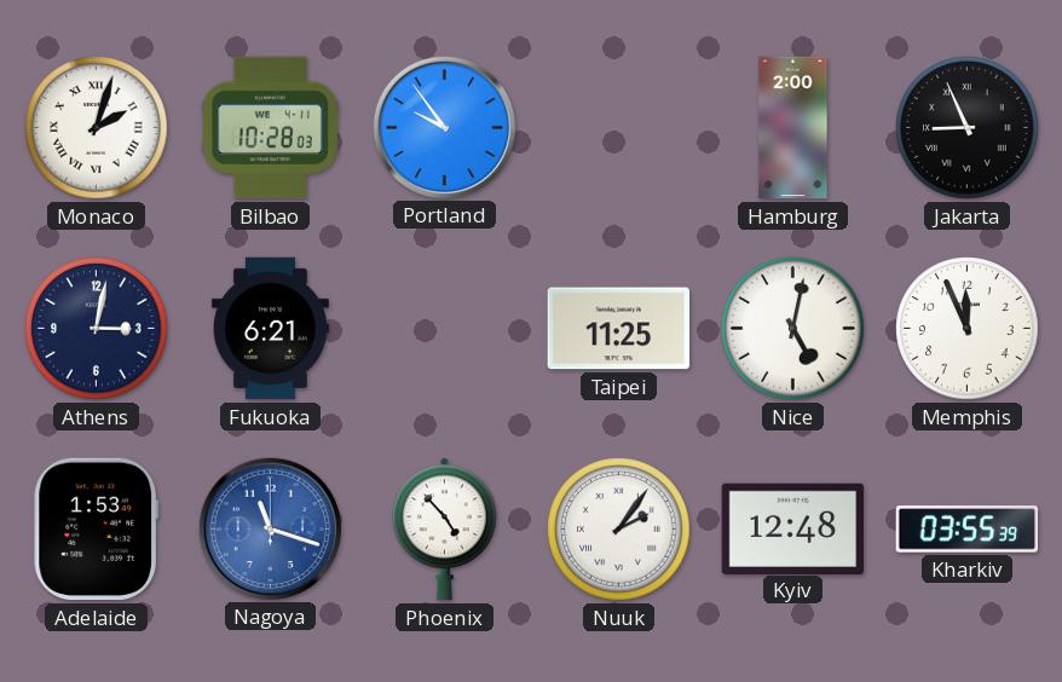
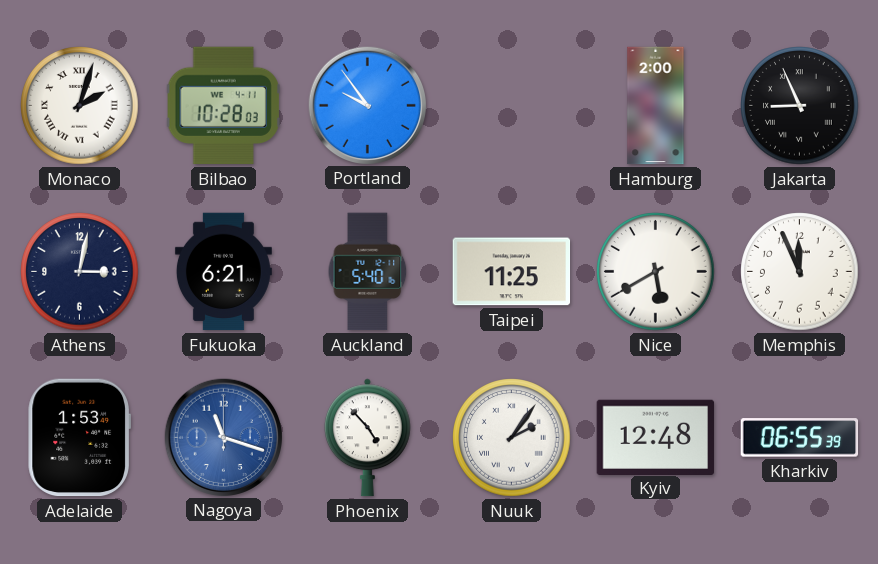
Auckland: none -> 5:40 (368, 272)
Nice: 5:02 -> 5:40 (656, 272)
Kharkiv: 03:55 -> 06:55 (800, 438)
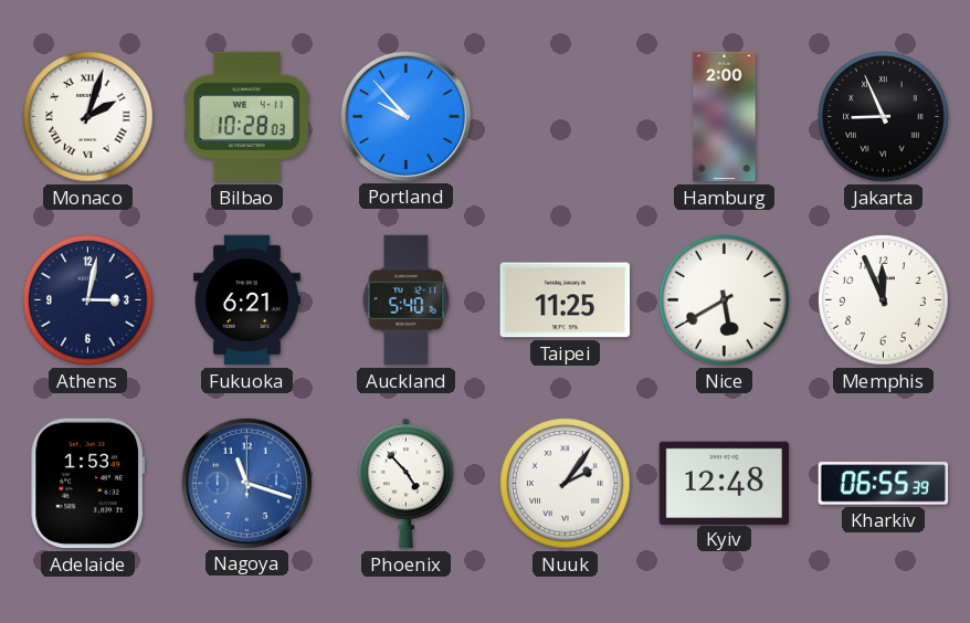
Portland: 9:54 -> 9:53 (405, 116)
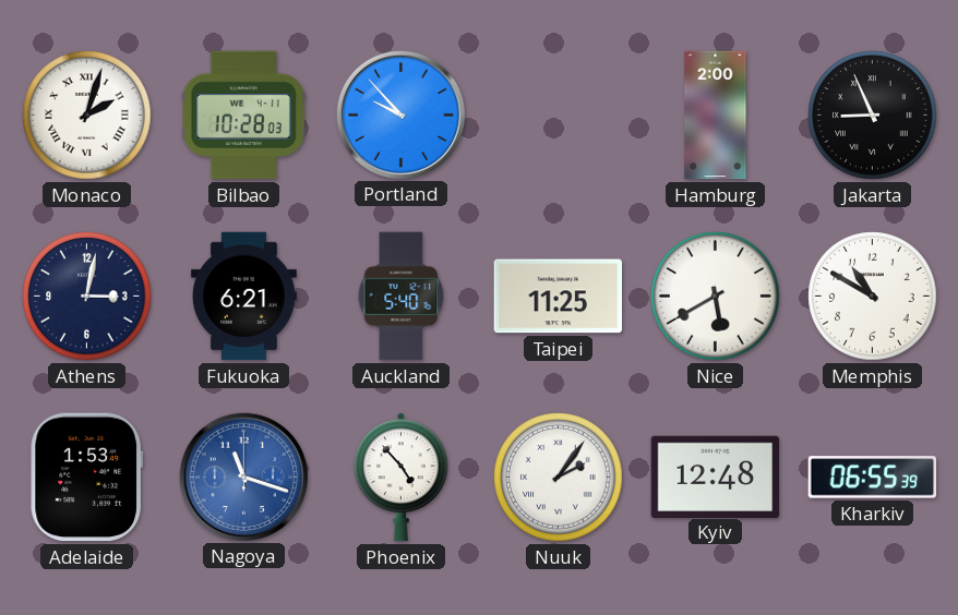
Memphis: 11:56 -> 10:50 (873, 297)
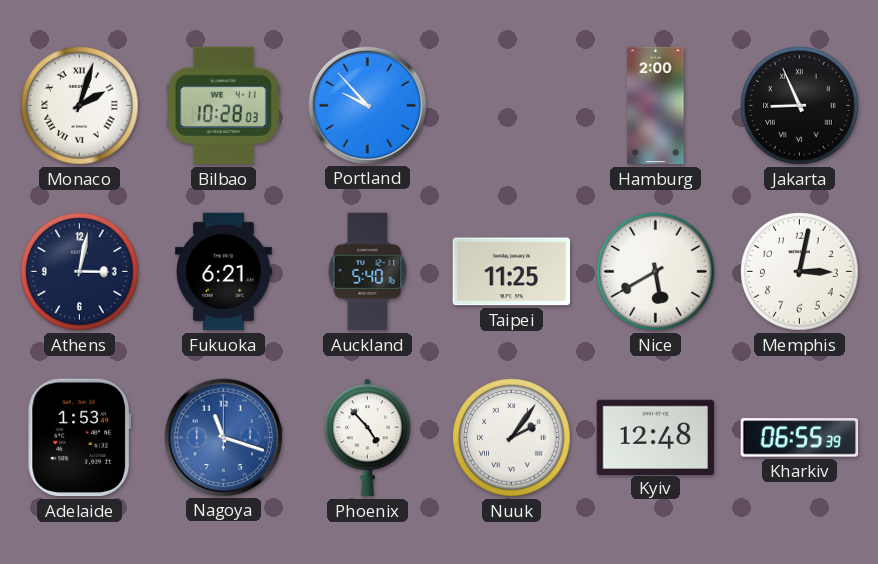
Memphis: 10:50 -> 3:02 (800, 272)
